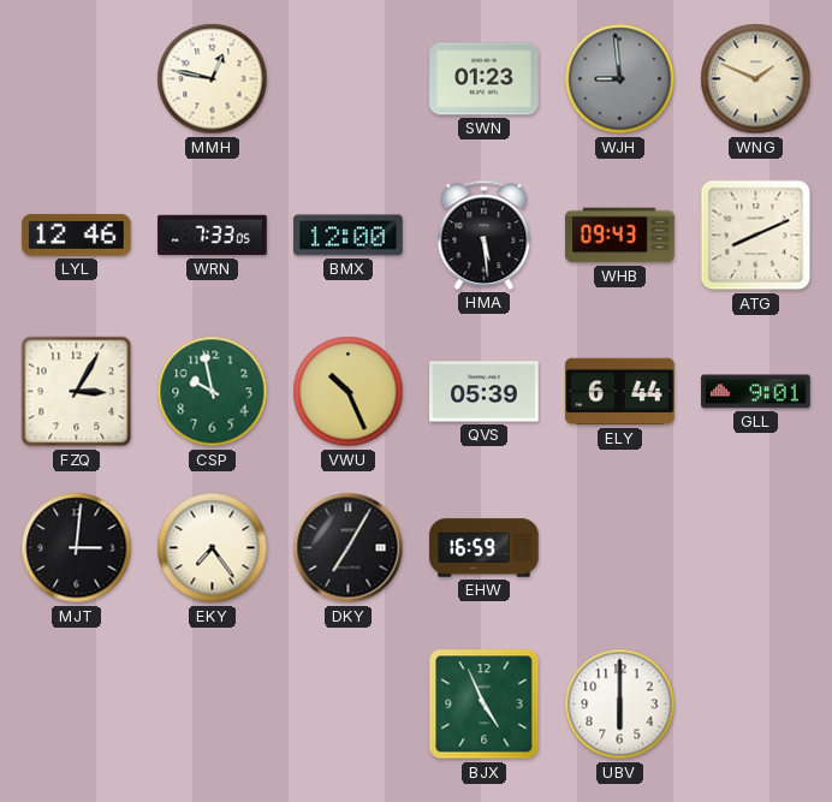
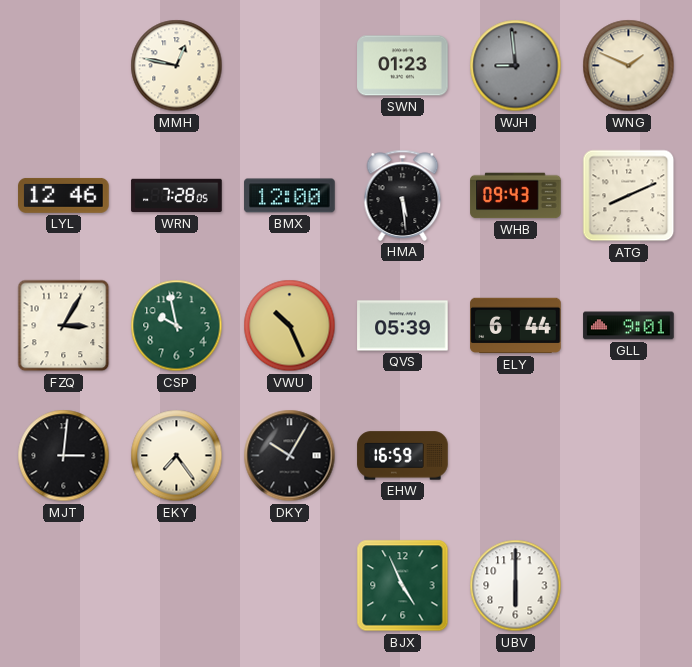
WRN: 7:33 -> 7:28 (177, 196)
DKY: 7:05 -> 10:05 (290, 456)
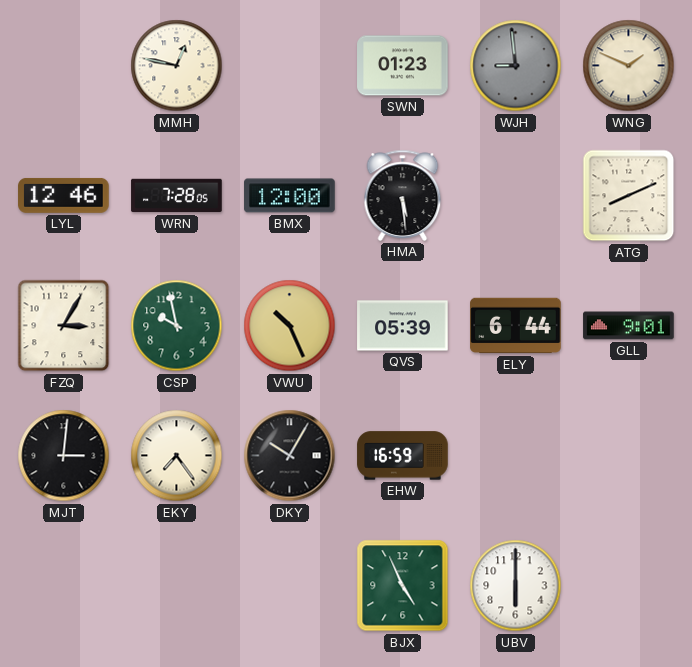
WHB: 09:43 -> none (516, 196)
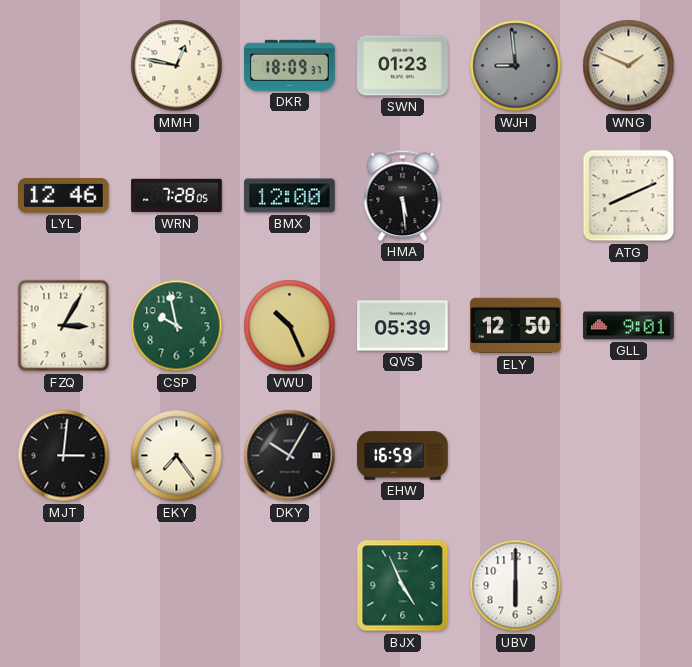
DKR: none -> 18:09 (290, 65)
ELY: 6:44 -> 12:50 (516, 326)
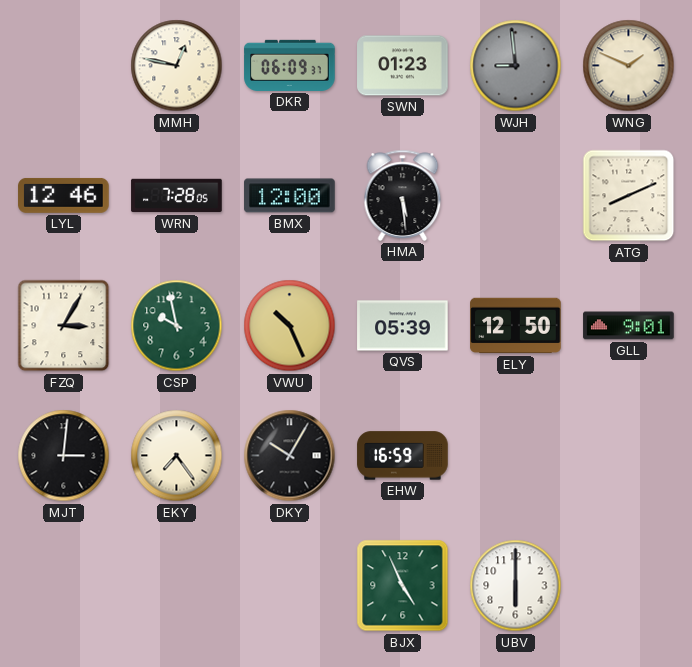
DKR: 18:09 -> 06:09 (290, 65)
